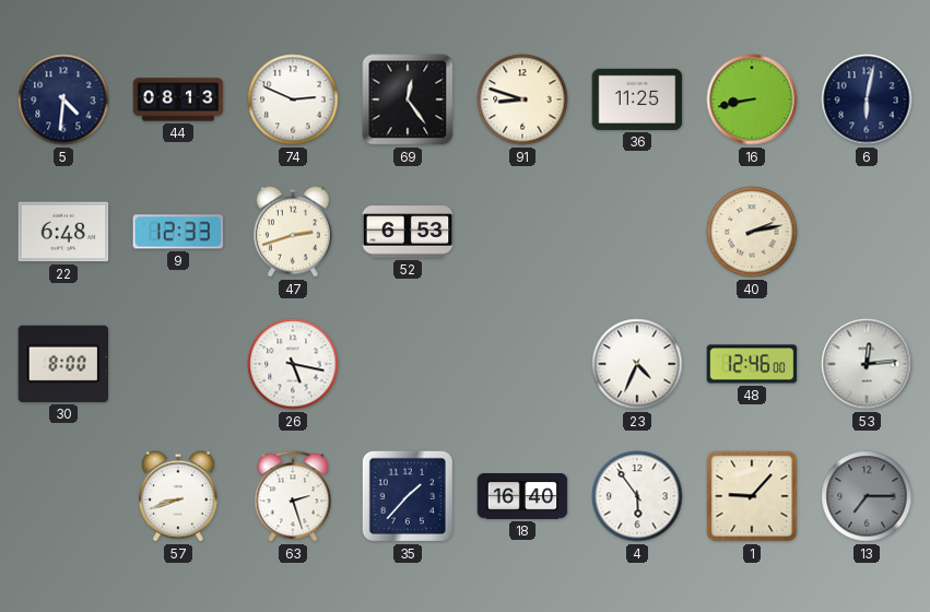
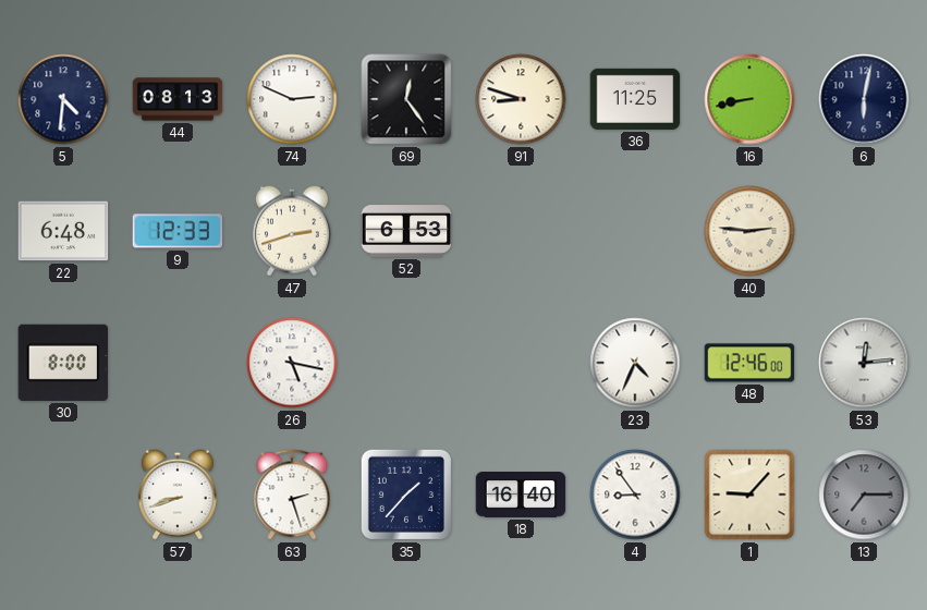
40: 2:13 -> 2:46 (749, 231)
4: 5:54 -> 8:54 (635, 495)
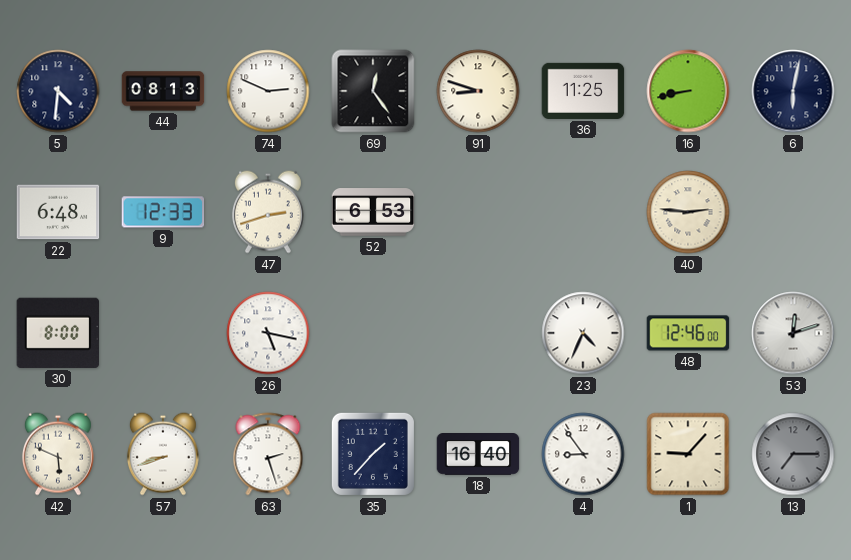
53: 12:14 -> 12:12 (793, 333)
42: none -> 5:49 (58, 454)
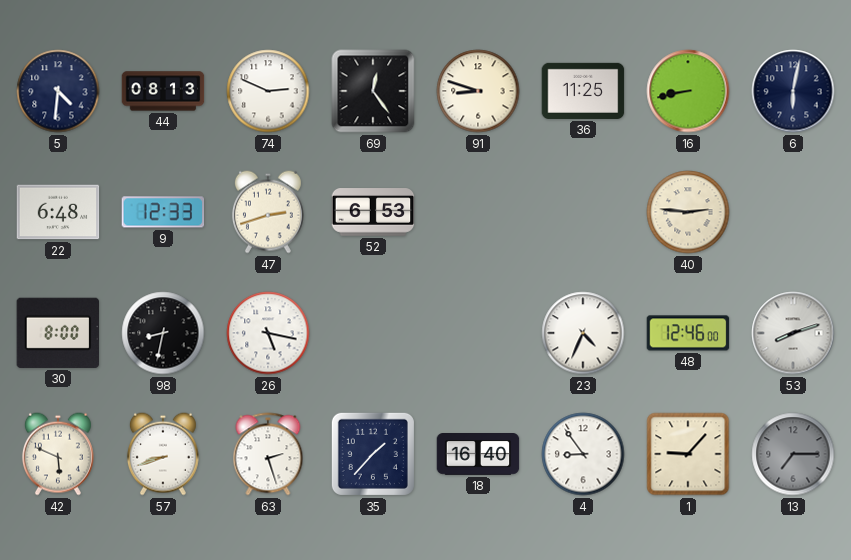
98: none -> 8:32 (163, 333)
53: 12:12 -> 8:12 (793, 333)
